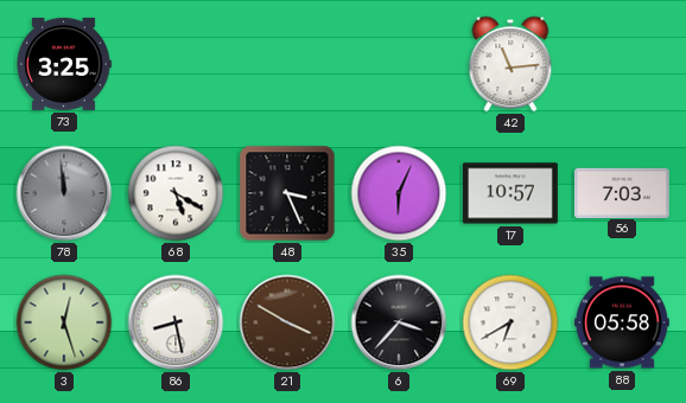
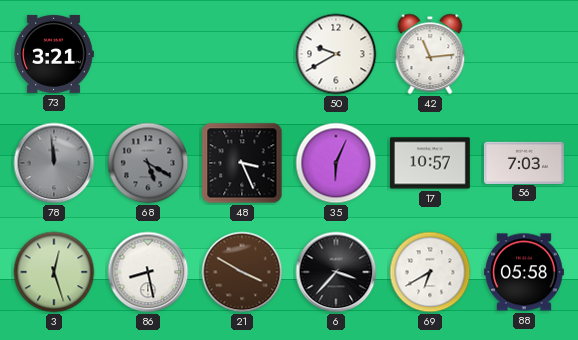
73: 3:25 -> 3:21 (54, 54)
50: none -> 9:40 (336, 54)
68 dial: white -> grey (148, 163)
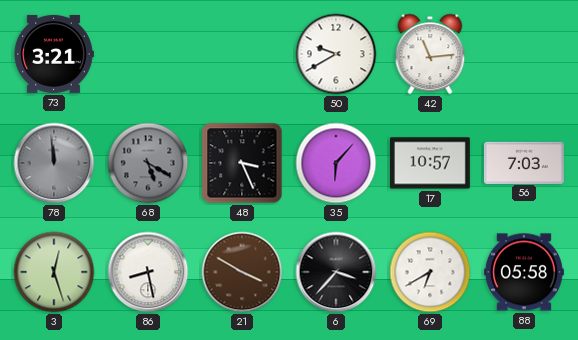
35: 6:04 -> 6:07 (336, 163)
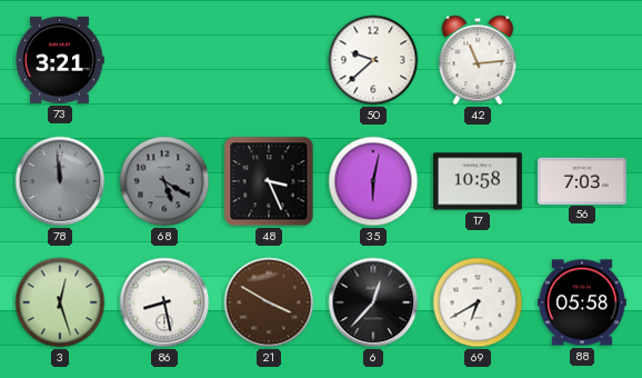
50: 9:40 -> 9:38 (373, 60)
35: 6:07 -> 6:02 (373, 181)
17: 10:57 -> 10:58 (478, 181)
6: 3:37 -> 12:37 (373, 302)
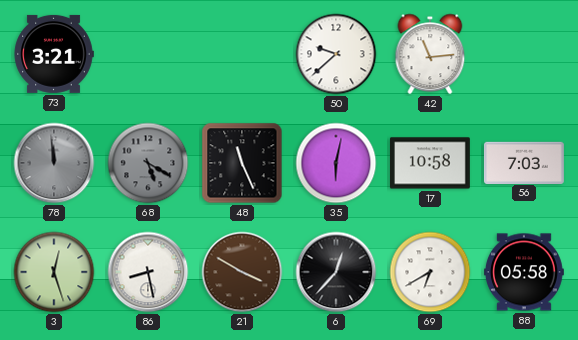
48: 3:26 -> 11:26 (242, 163)
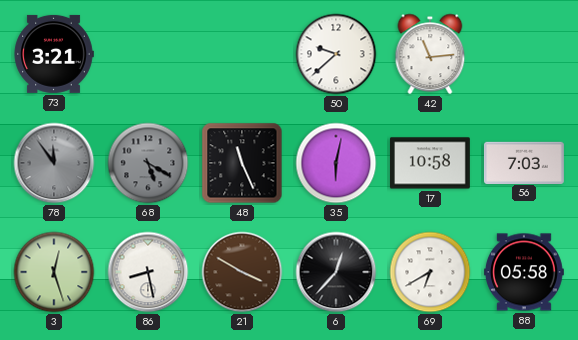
78: 11:59 -> 11:54 (54, 163)
